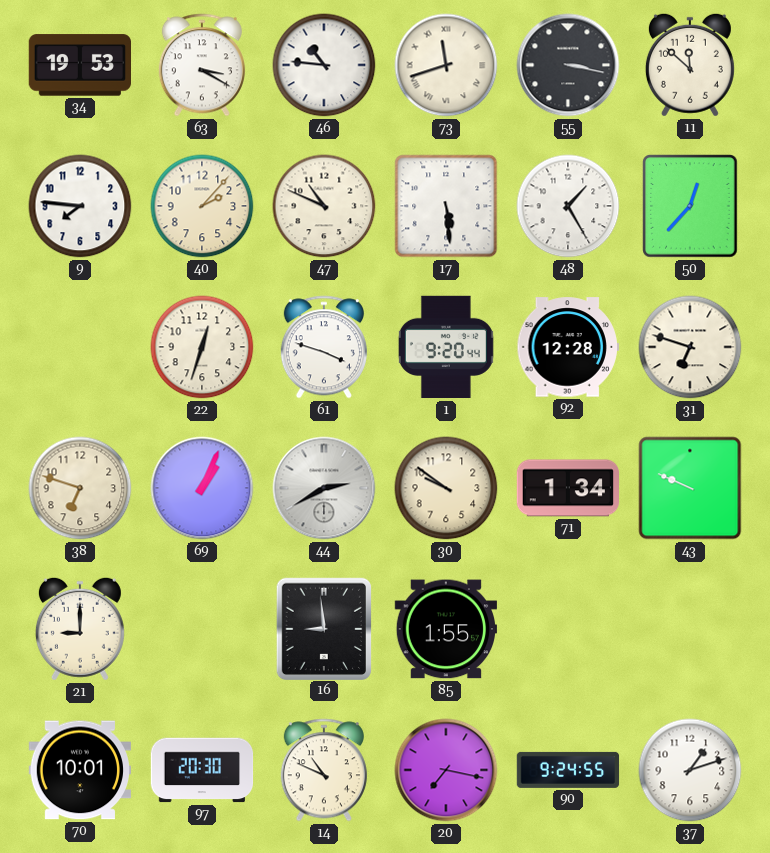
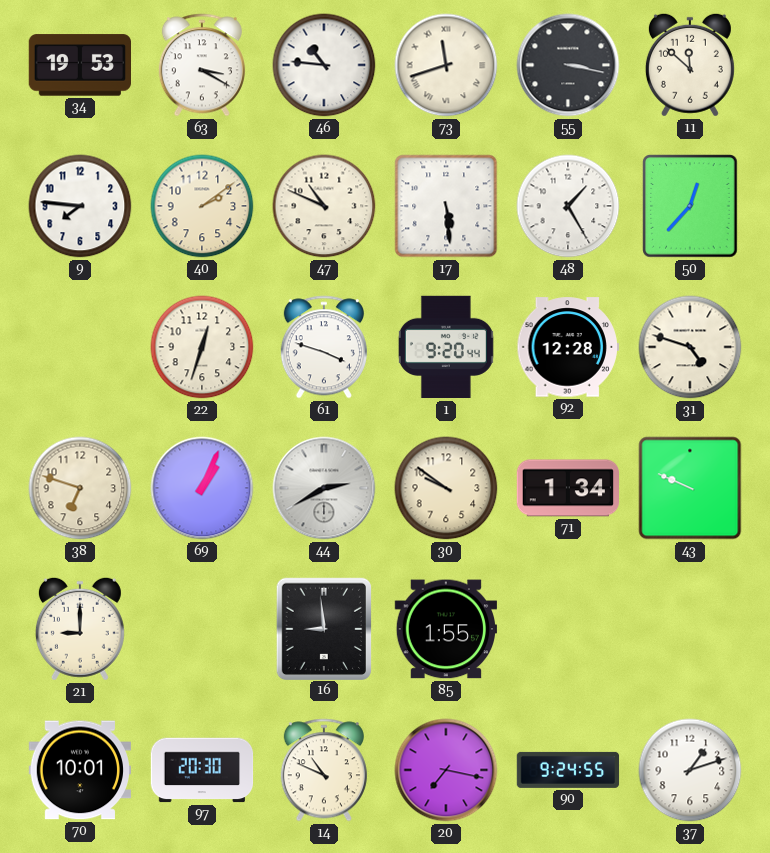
40: 2:07 -> 2:09 (202, 206)
31: 6:48 -> 4:48 (690, 347)
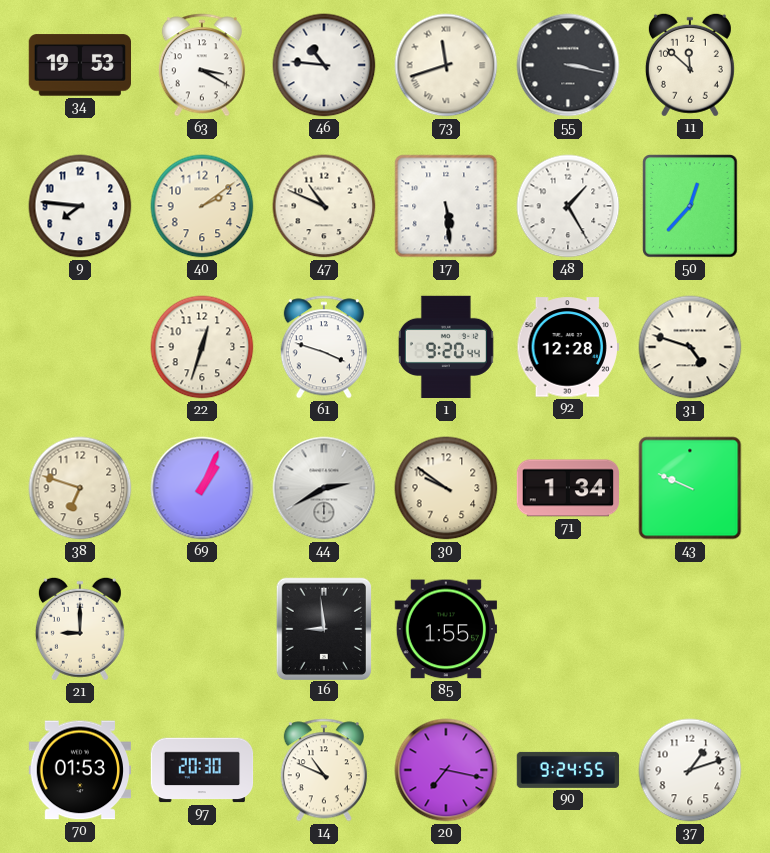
70: 10:01 -> 01:53 (79, 770)
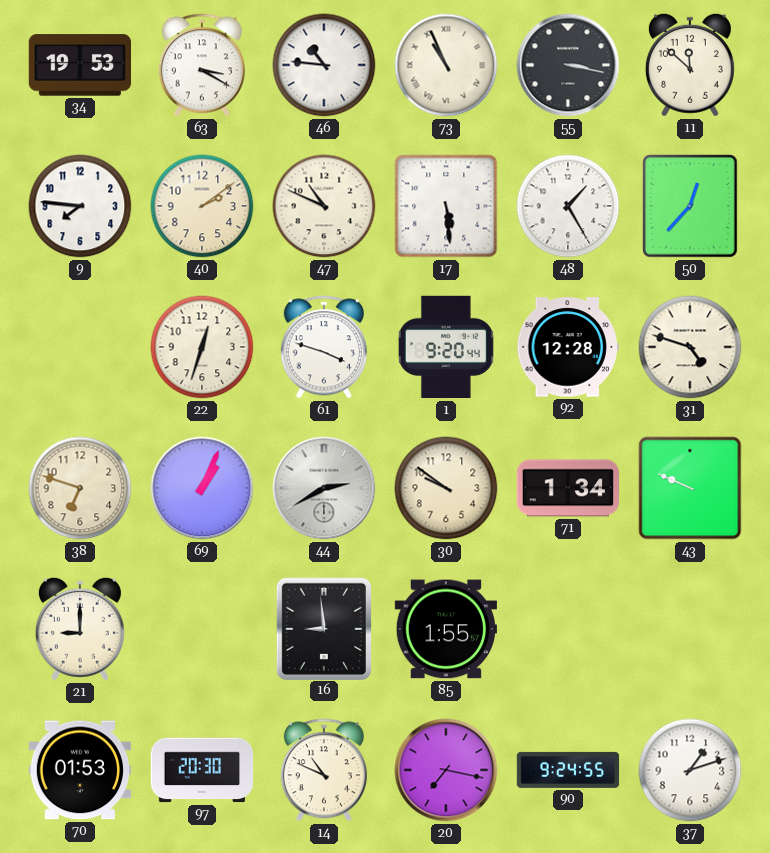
73: 11:42 -> 10:56 (446, 65)
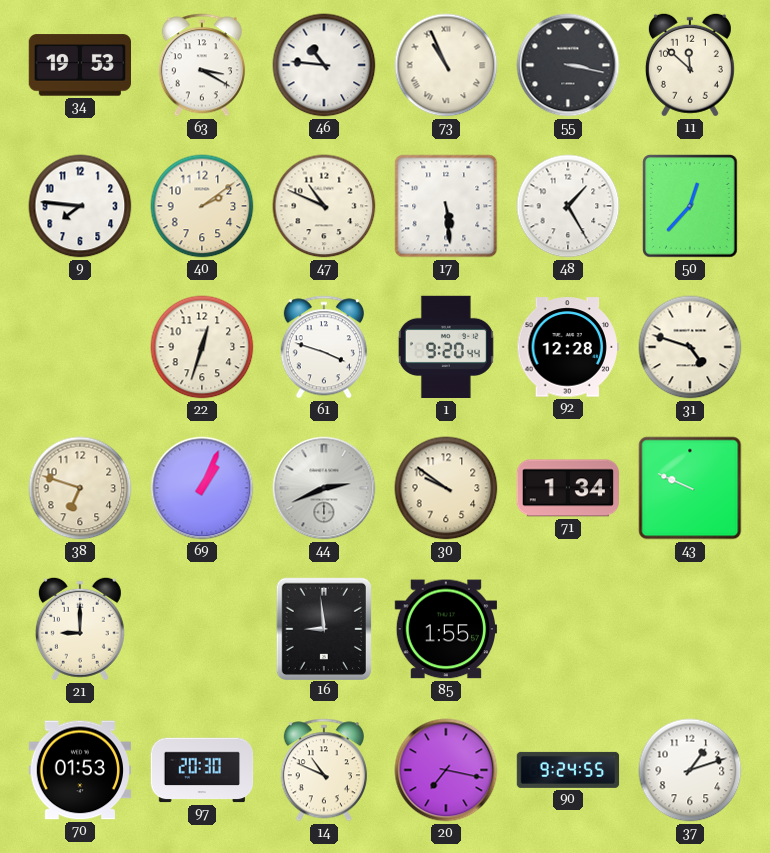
44: 2:40 -> 2:41 (324, 488)
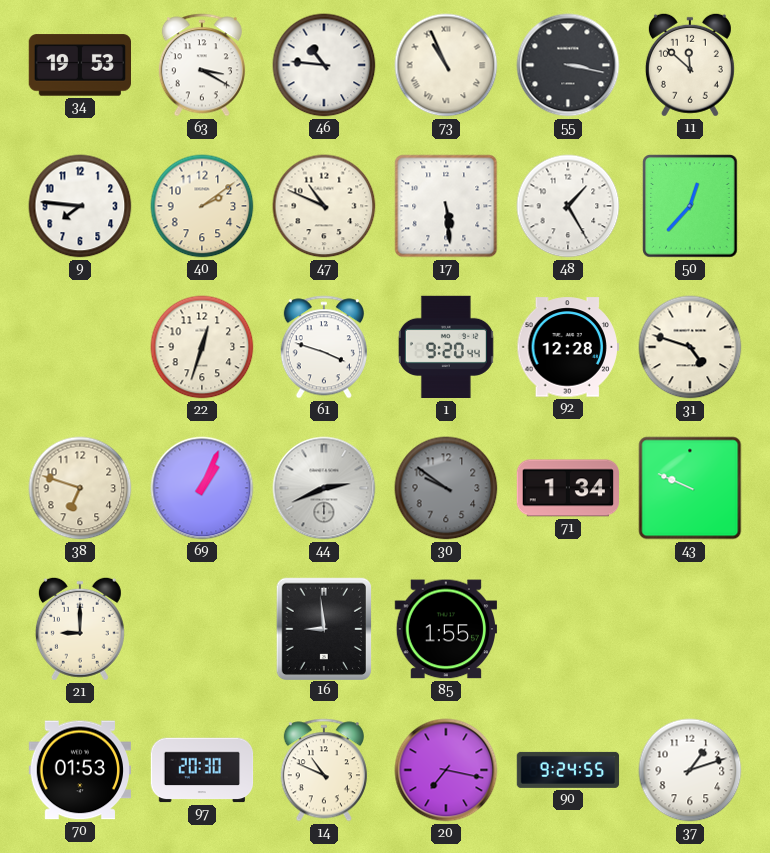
30 dial: cream -> grey (446, 488)
